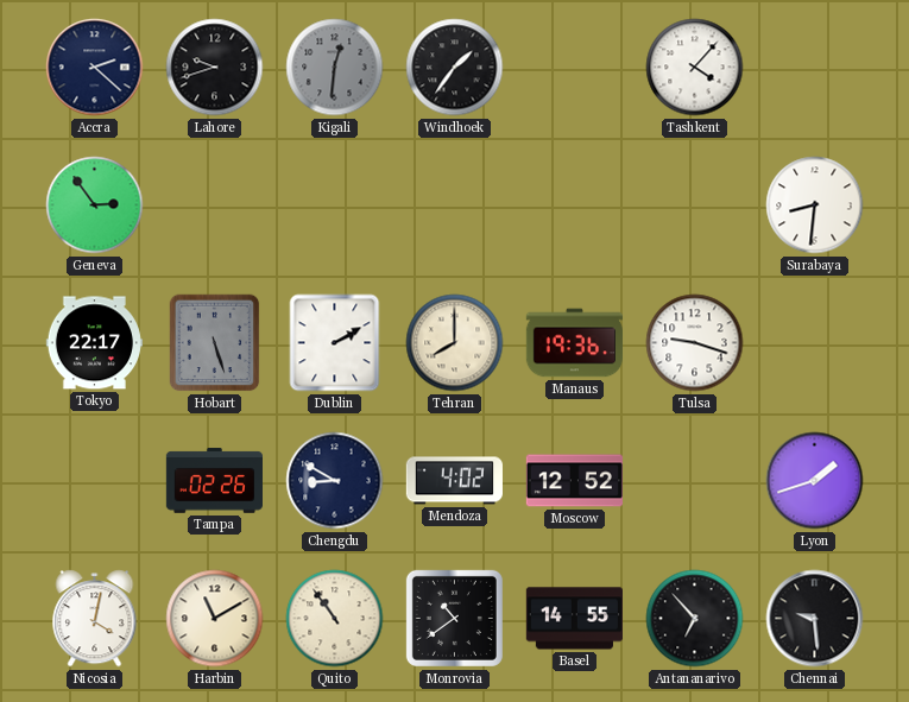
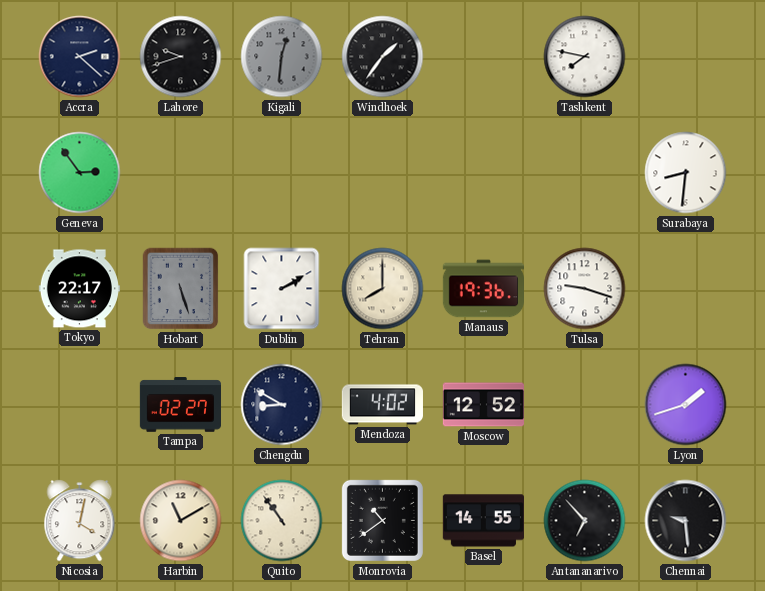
Tashkent: 4:07 -> 7:47 (585, 57)
Tampa: 02:26 -> 02:27 (180, 405)
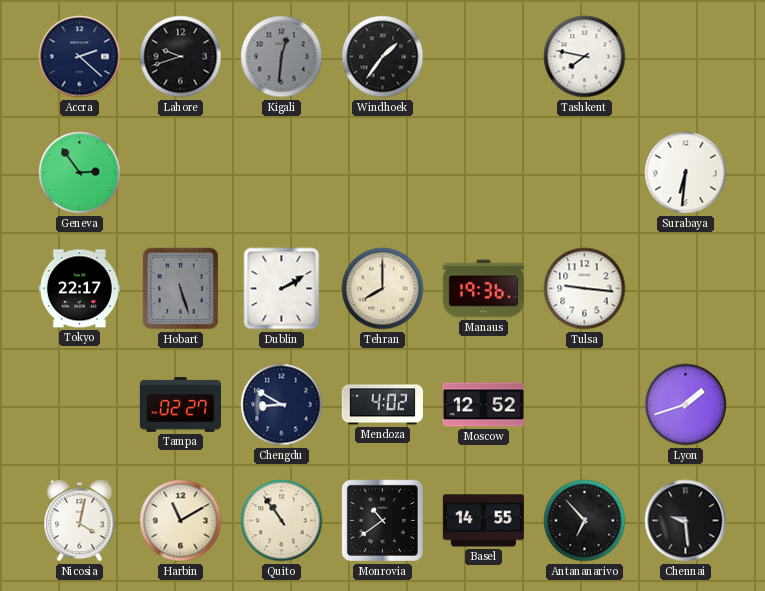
Surabaya: 8:31 -> 6:31 (686, 173)
Tulsa: 9:18 -> 9:16 (585, 289)
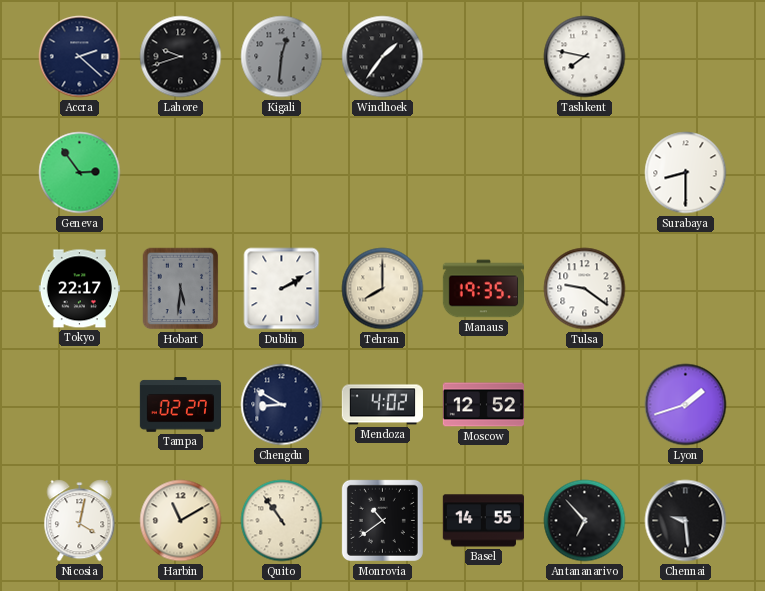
Surabaya: 6:31 -> 8:30 (686, 173)
Hobart: 5:27 -> 5:31 (181, 289)
Manaus: 19:36 -> 19:35 (483, 289)
Tulsa: 9:16 -> 9:21 (585, 289)
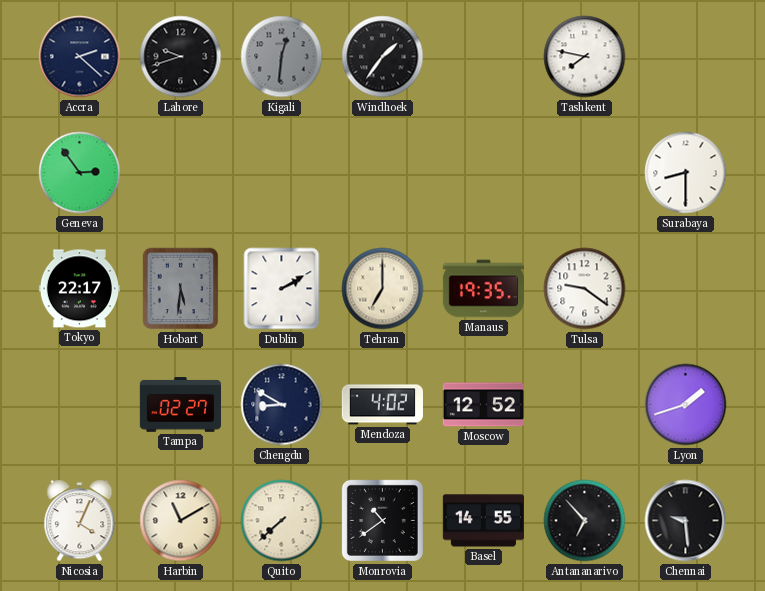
Tehran: 8:00 -> 7:00 (383, 289)
Nicosia: 4:02 -> 4:04 (80, 521)
Quito: 10:54 -> 7:38 (282, 521)
